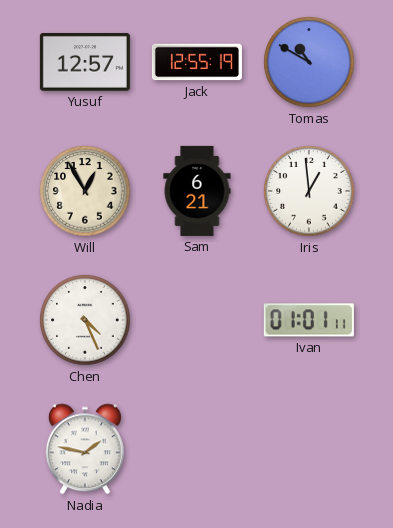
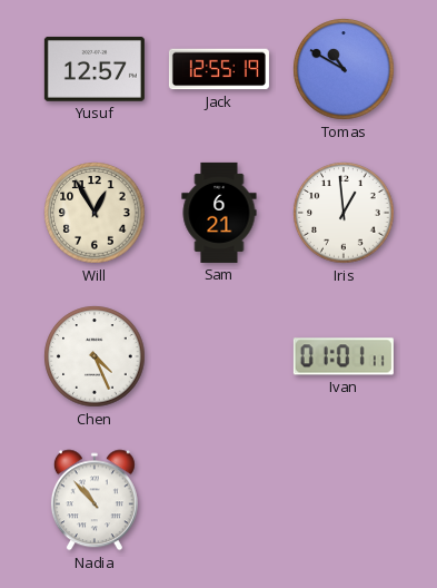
Nadia: 1:47 -> 10:53 (95, 500)
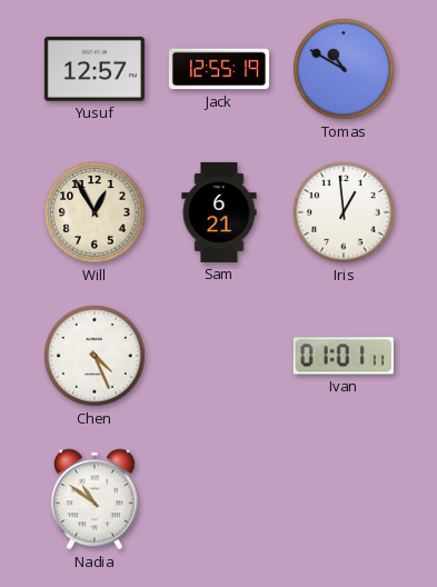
Nadia: 10:53 -> 10:51 (95, 499)
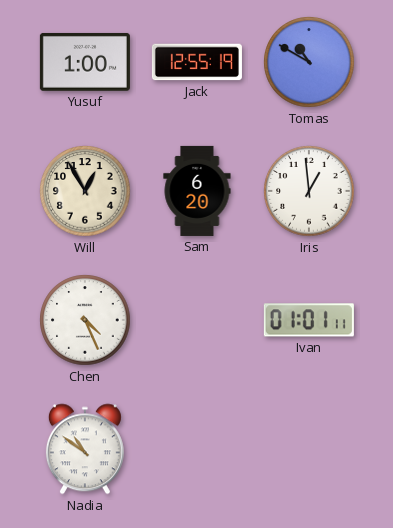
Yusuf: 12:57 -> 1:00 (85, 62)
Sam: 6:21 -> 6:20 (197, 191)
